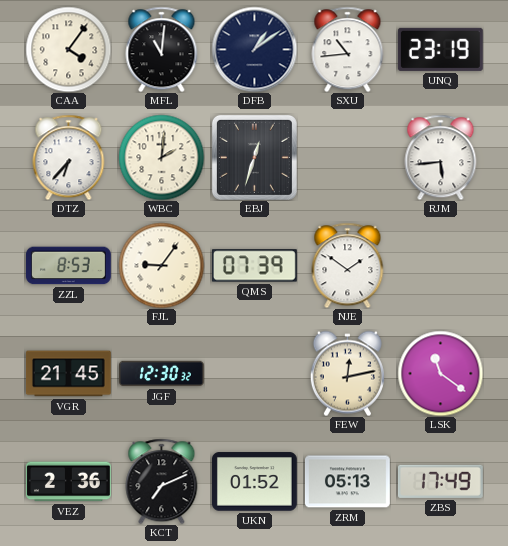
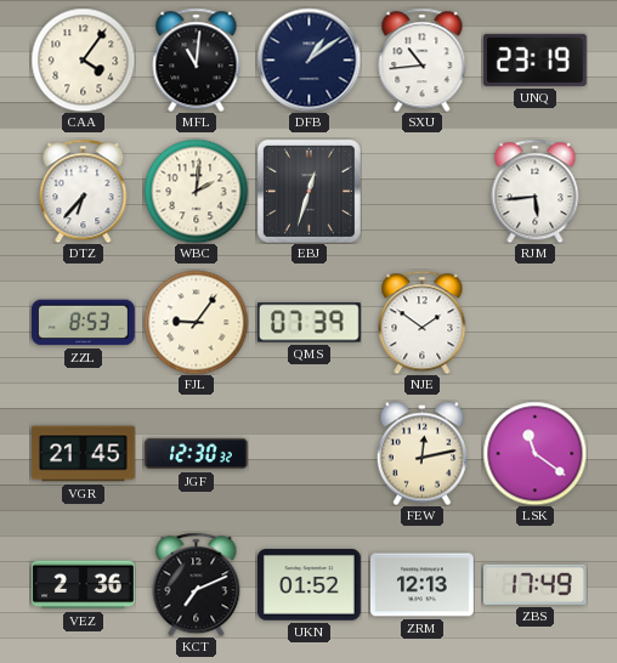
ZRM: 05:13 -> 12:13 (421, 585)
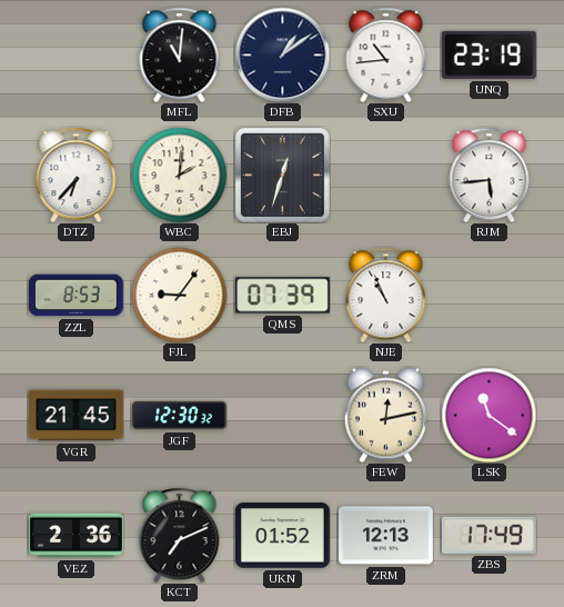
CAA: 4:06 -> none (83, 59)
NJE: 1:51 -> 10:56 (386, 295)
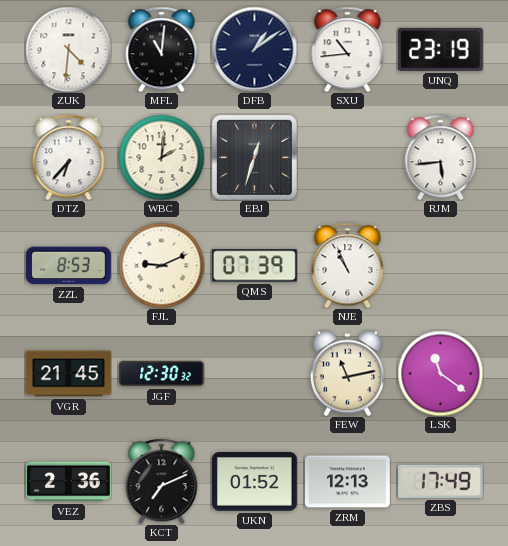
ZUK: none -> 4:31 (68, 49)
FJL: 9:06 -> 9:11 (161, 265)
FEW: 12:13 -> 11:13 (347, 373)
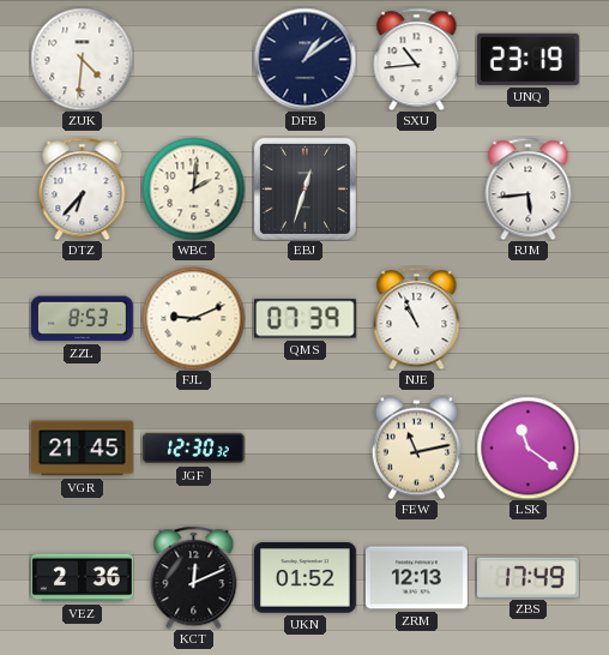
MFL: 11:01 -> none (162, 49)
KCT: 7:11 -> 12:11 (194, 577)
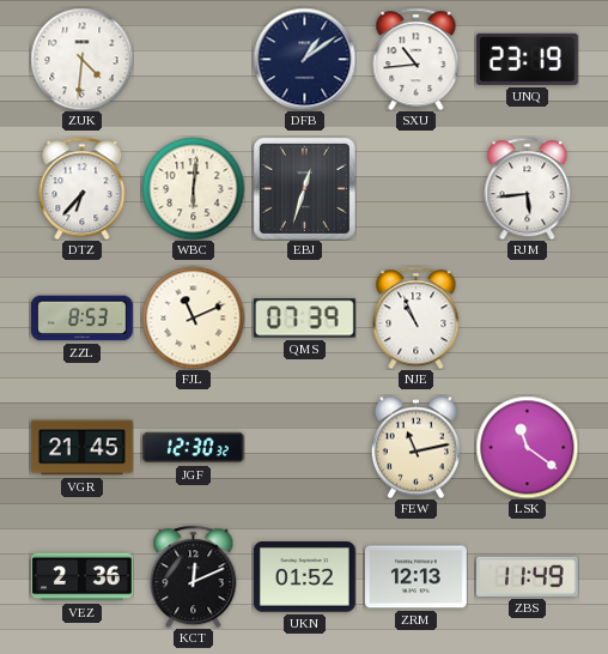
WBC: 2:01 -> 6:01 (193, 188)
FJL: 9:11 -> 11:11 (193, 317)
ZBS: 17:49 -> 11:49 (527, 576)
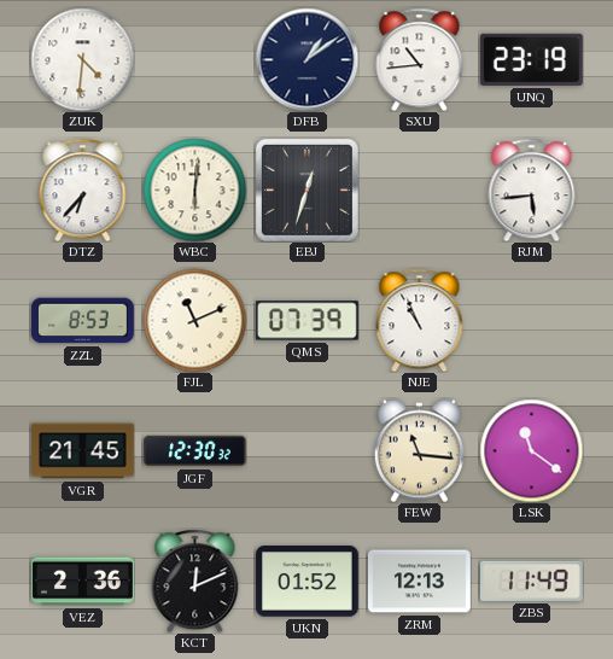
FEW: 11:13 -> 11:16 (419, 450)
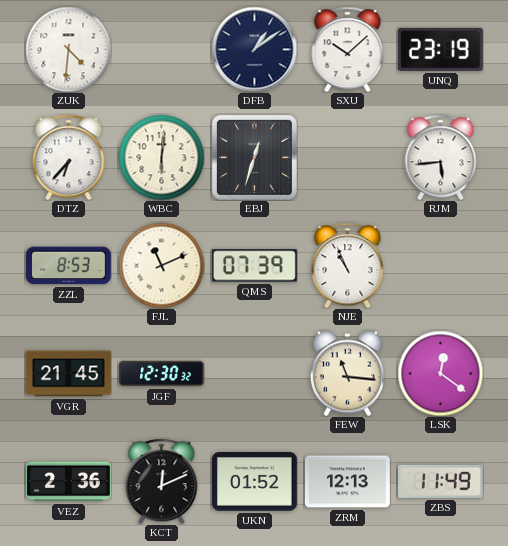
SXU: 10:44 -> 10:08 (348, 49)
LSK: 11:21 -> 12:21 (440, 373)
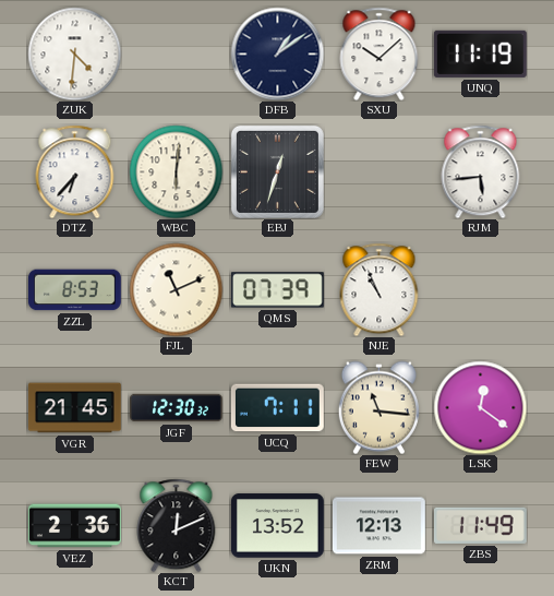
UNQ: 23:19 -> 11:19 (480, 53)
UCQ: none -> 7:11 (277, 408)
UKN: 01:52 -> 13:52 (277, 526)
